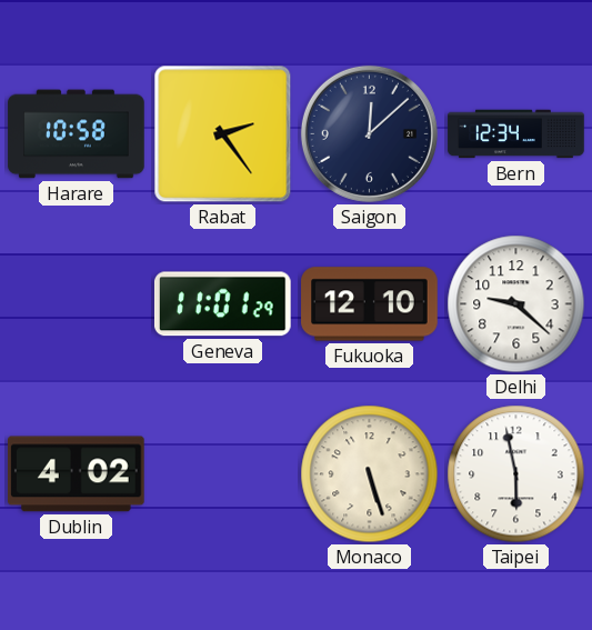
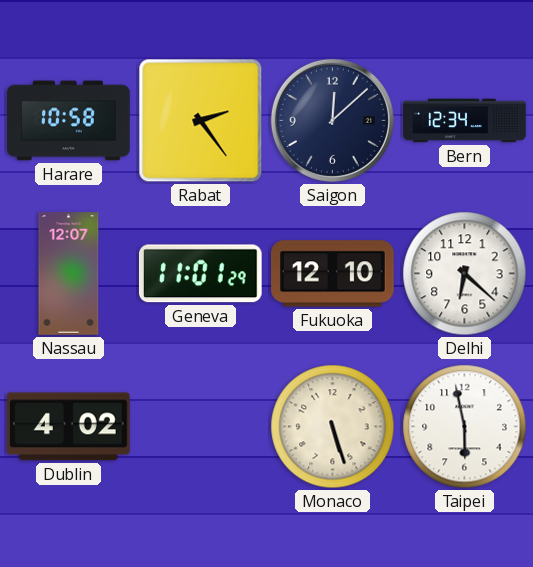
Nassau: none -> 12:07 (69, 274)
Delhi: 9:22 -> 6:22 (465, 274)
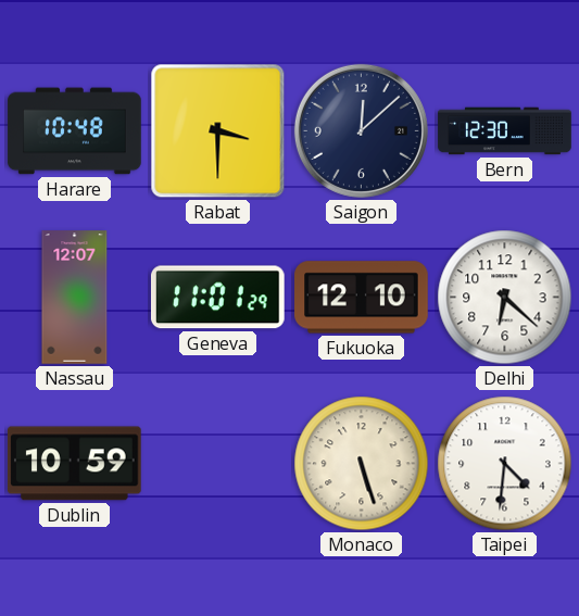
Harare: 10:58 -> 10:48 (75, 131)
Rabat: 2:24 -> 3:30 (218, 131)
Bern: 12:34 -> 12:30 (505, 131)
Dublin: 4:02 -> 10:59 (75, 464)
Taipei: 5:58 -> 4:31 (505, 464)
